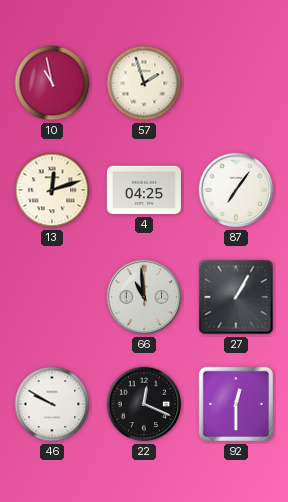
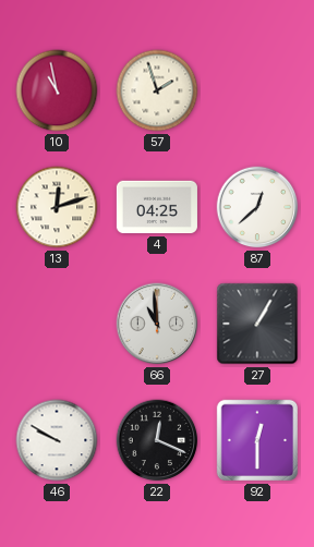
87: 7:06 -> 12:38 (257, 207)
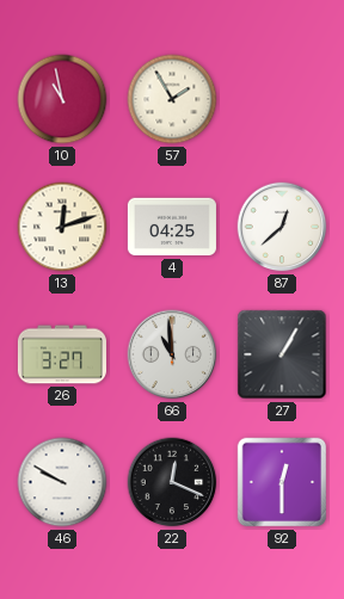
57: 1:57 -> 1:55 (172, 99)
26: none -> 3:27 (62, 354)
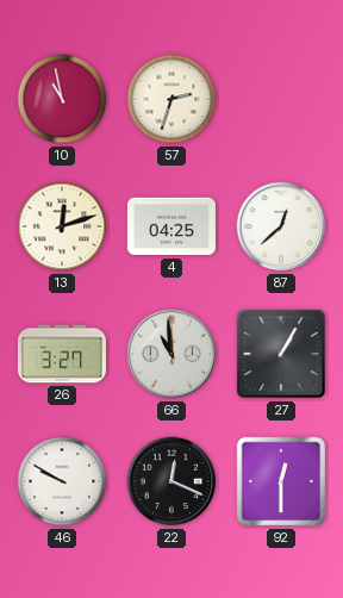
57: 1:55 -> 2:33 (171, 99)
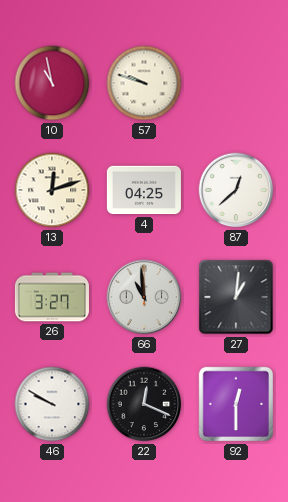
57: 2:33 -> 9:48 (144, 83)
27: 1:05 -> 1:01 (236, 297)
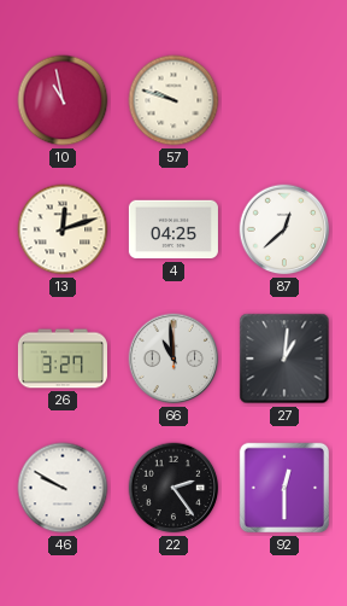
22: 12:19 -> 2:24 (173, 488)
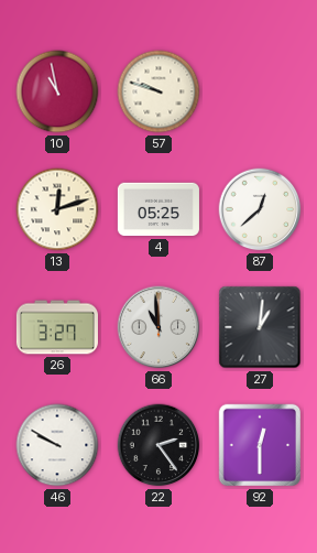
4: 04:25 -> 05:25 (158, 209)
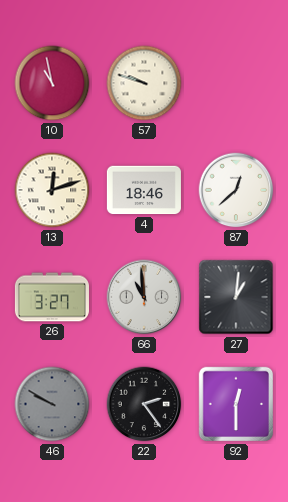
4: 05:25 -> 18:46 (144, 190)
46 dial: white -> grey (52, 404)
